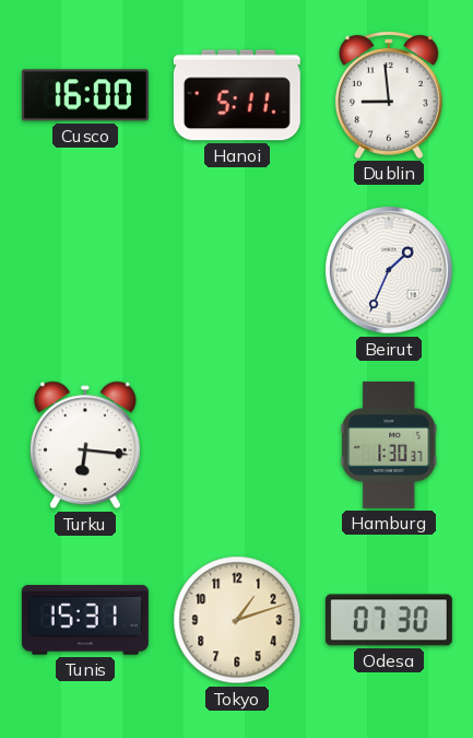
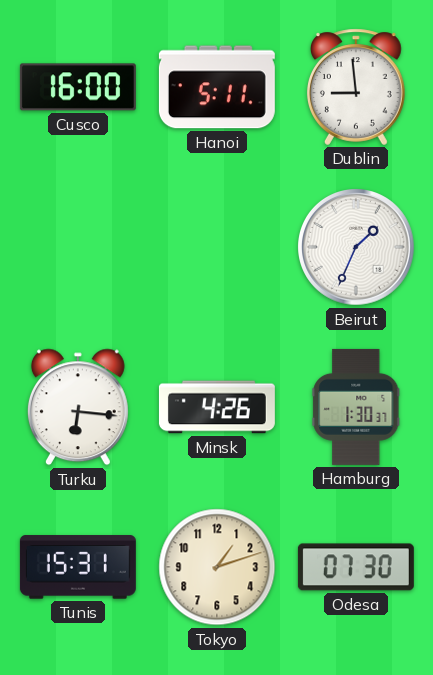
Minsk: none -> 4:26 (217, 407)
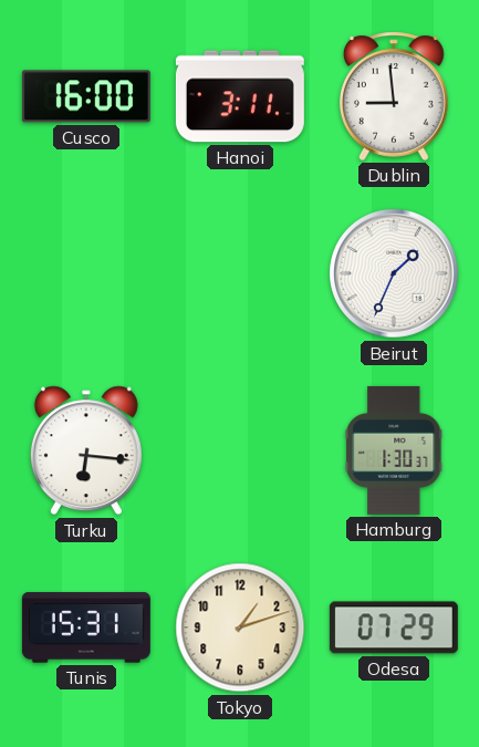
Hanoi: 5:11 -> 3:11 (240, 96)
Minsk: 4:26 -> none (217, 407)
Odesa: 07:30 -> 07:29 (394, 627)
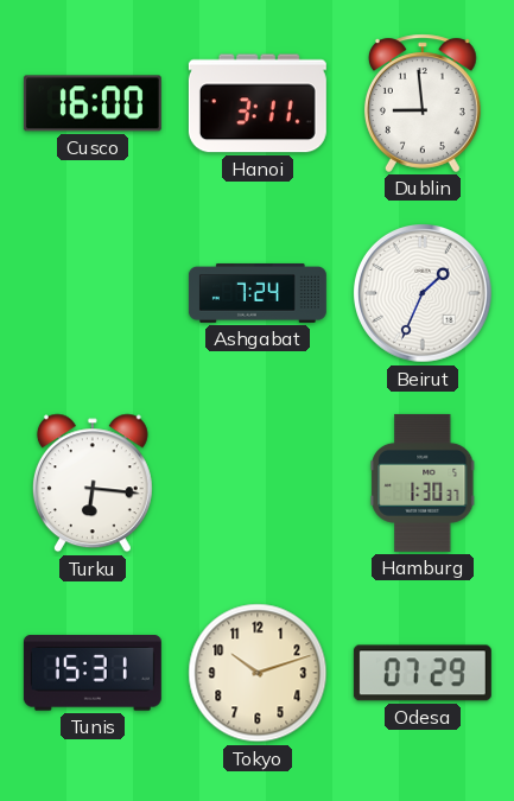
Ashgabat: none -> 7:24 (258, 293)
Tokyo: 1:12 -> 10:12 (258, 673)
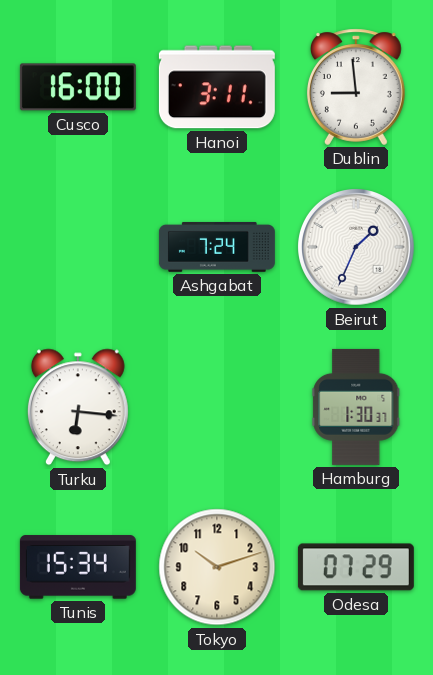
Tunis: 15:31 -> 15:34 (78, 567)
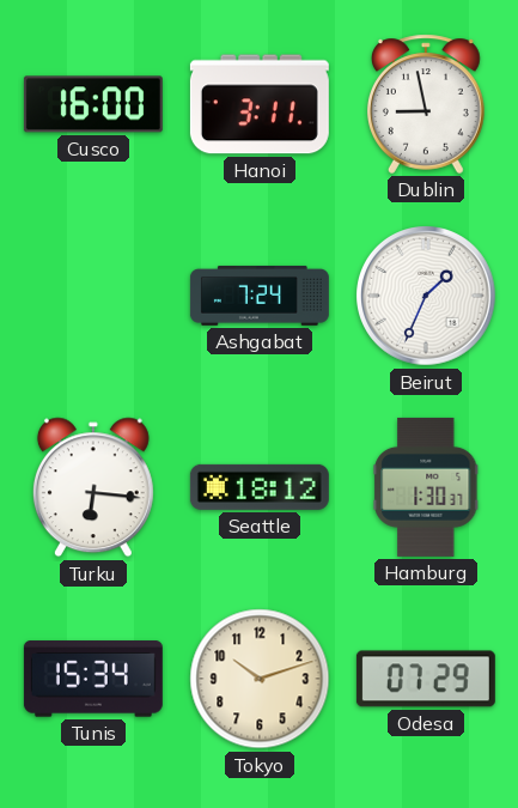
Dublin: 8:59 -> 8:58 (426, 104)
Seattle: none -> 18:12 (260, 487)
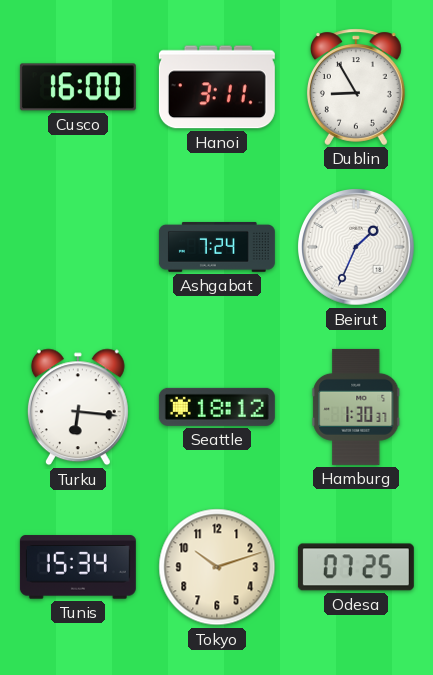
Dublin: 8:58 -> 8:55 (356, 87)
Odesa: 07:29 -> 07:25 (356, 567)
